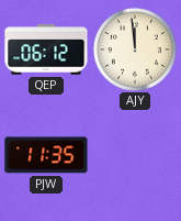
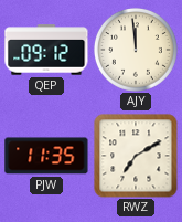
QEP: 06:12 -> 09:12 (46, 50)
RWZ: none -> 7:10 (136, 156)
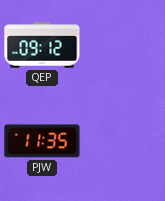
AJY: 11:59 -> none (136, 50)
RWZ: 7:10 -> none (136, 156)
